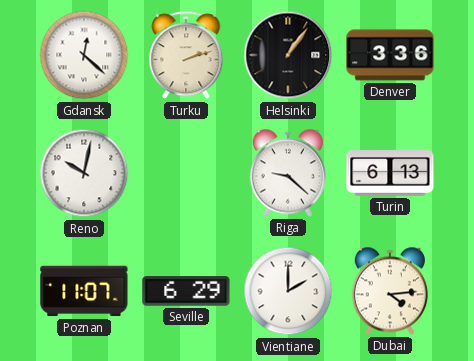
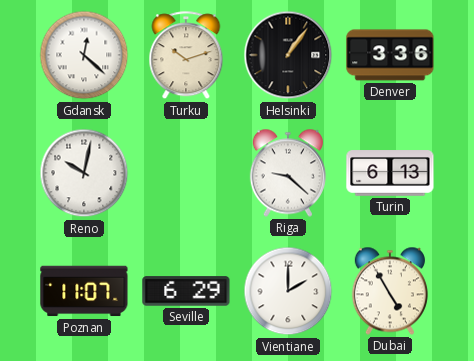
Turku: 2:12 -> 10:12 (186, 56)
Dubai: 4:14 -> 4:55 (390, 291)
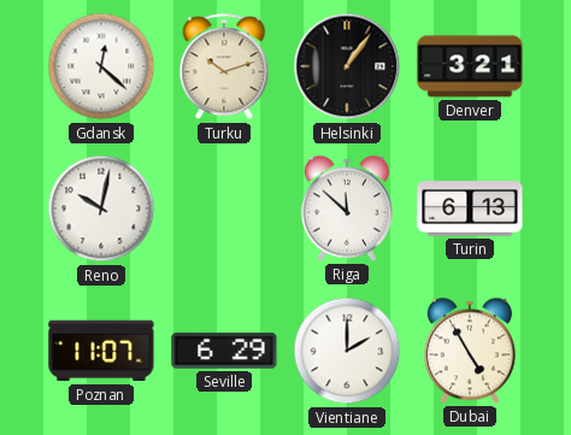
Denver: 3:36 -> 3:21 (470, 66)
Riga: 9:22 -> 11:52 (347, 208)
